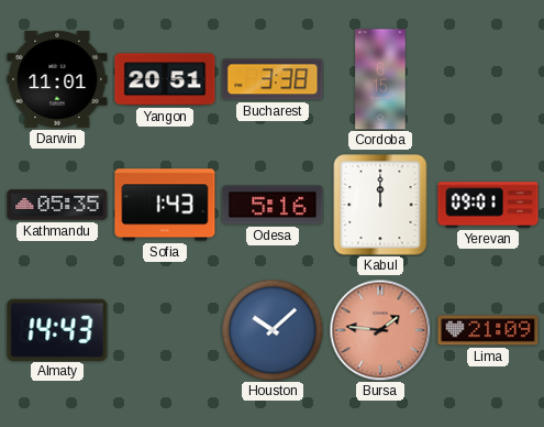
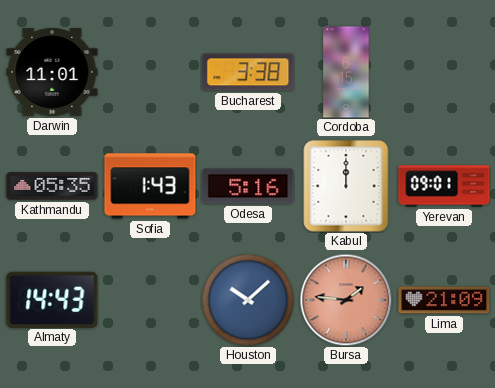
Yangon: 20:51 -> none (165, 79)
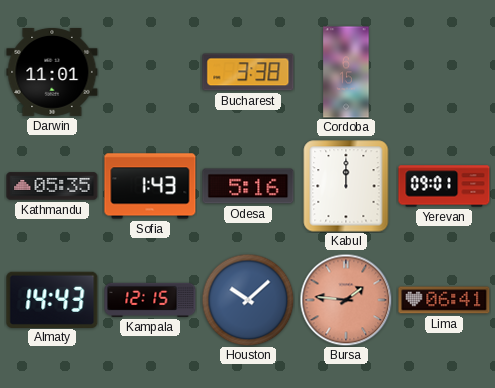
Kampala: none -> 12:15 (150, 300)
Lima: 21:09 -> 06:41 (444, 300)
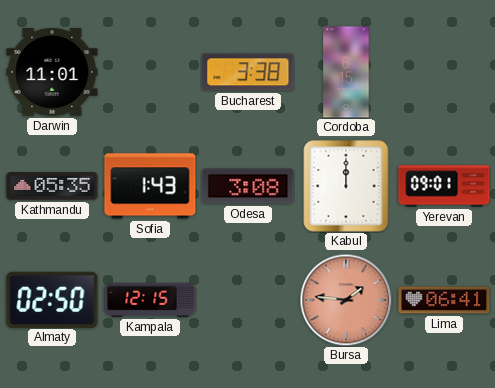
Odesa: 5:16 -> 3:08 (248, 186)
Almaty: 14:43 -> 02:50 (52, 299)
Houston: 10:08 -> none (248, 300)
